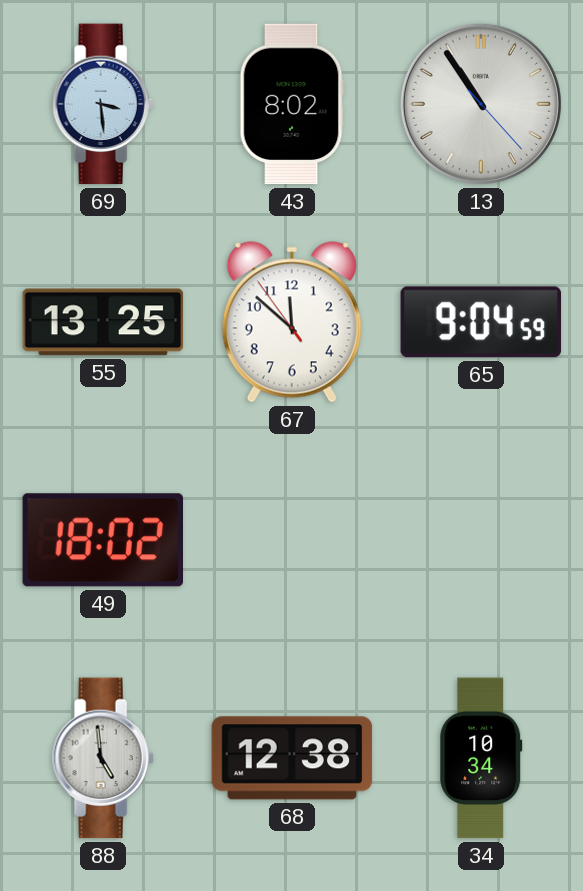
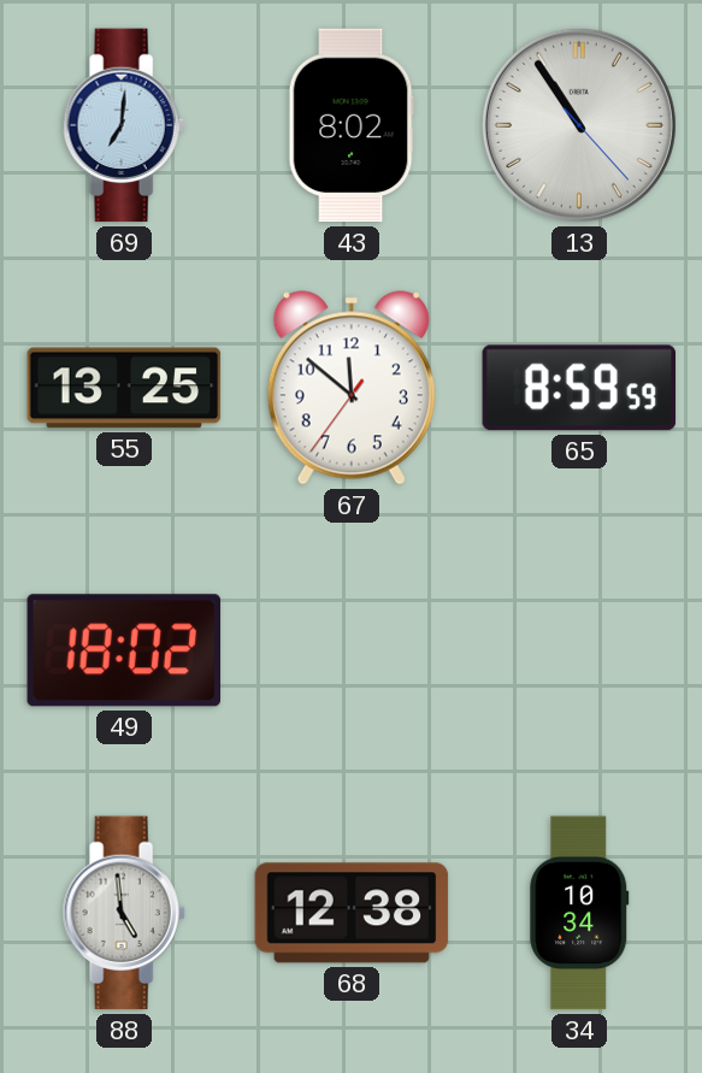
69: 3:29 -> 7:01 (124, 125)
67: 11:51:54 -> 11:51:36 (352, 388)
65: 9:04 -> 8:59 (578, 388)
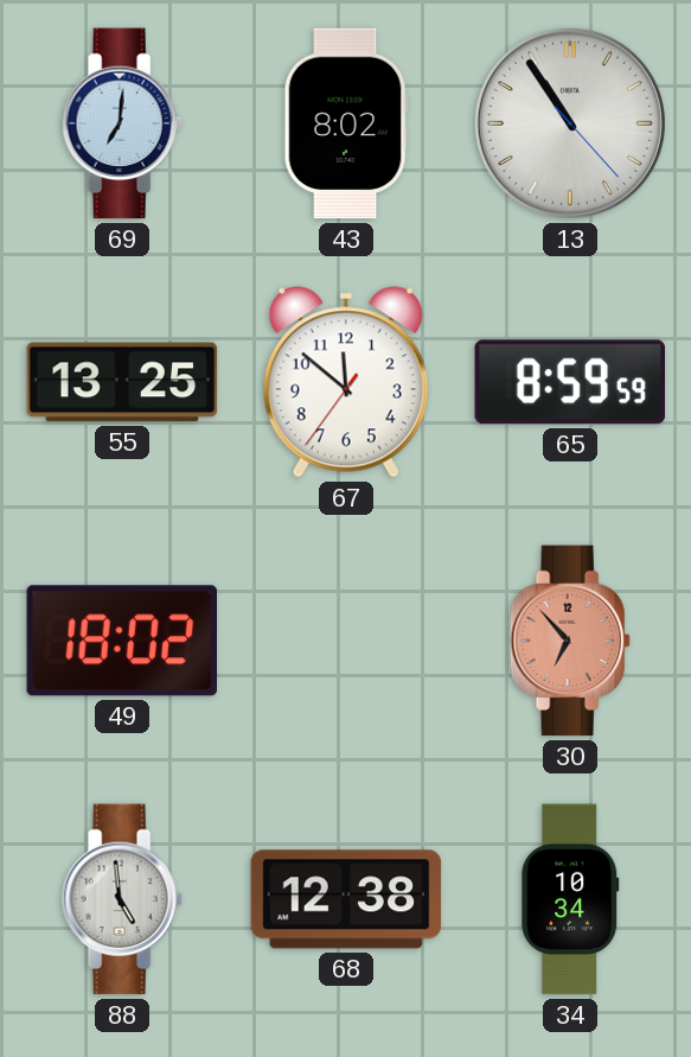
30: none -> 6:53 (570, 641)
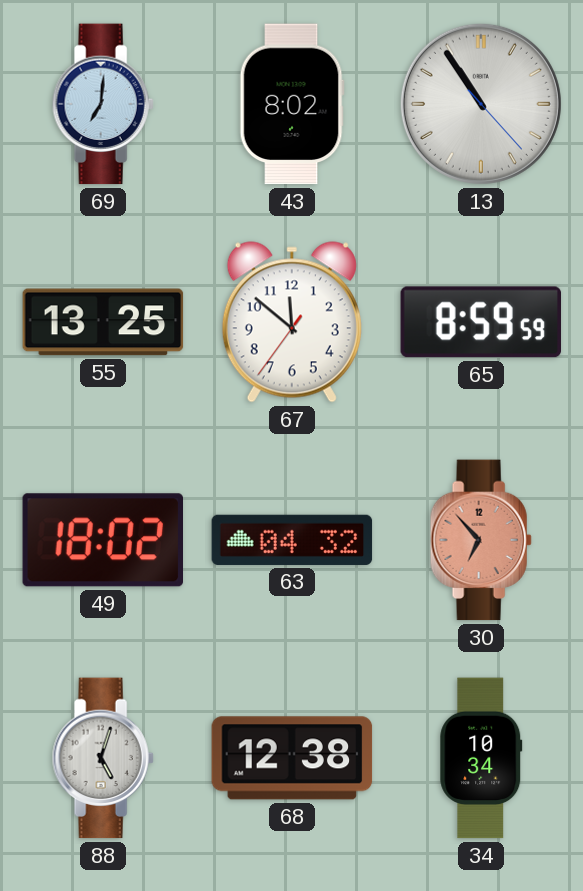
63: none -> 04:32 (292, 540)
88: 4:59 -> 5:03 (103, 758)
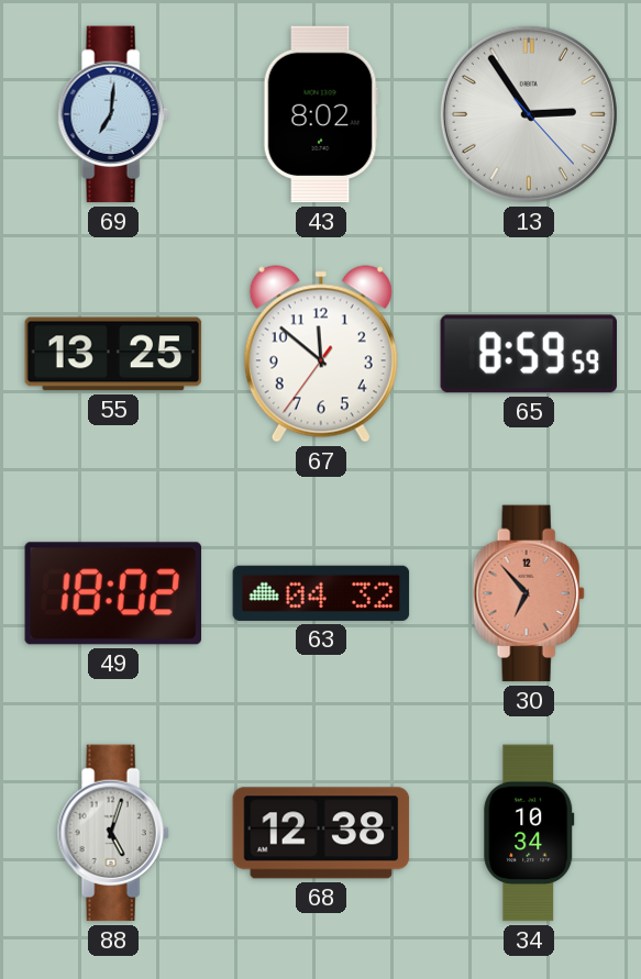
13: 10:54 -> 2:54 (529, 114)
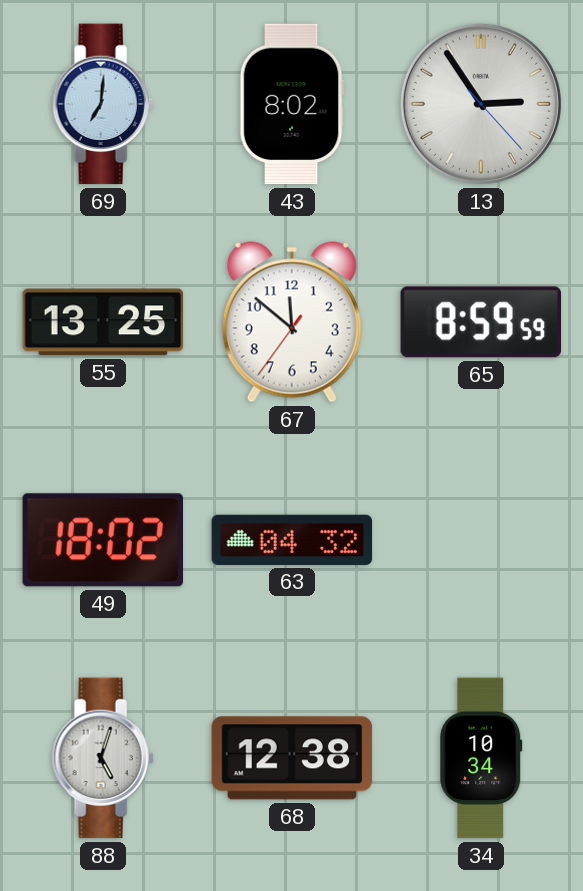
30: 6:53 -> none (529, 593)
